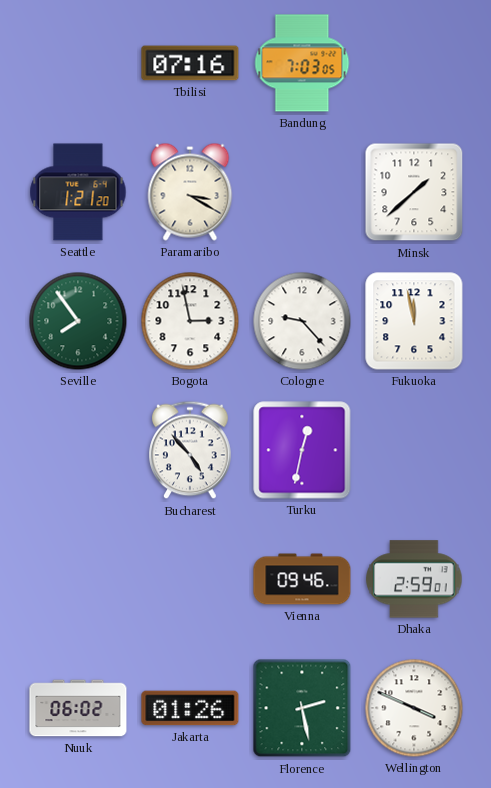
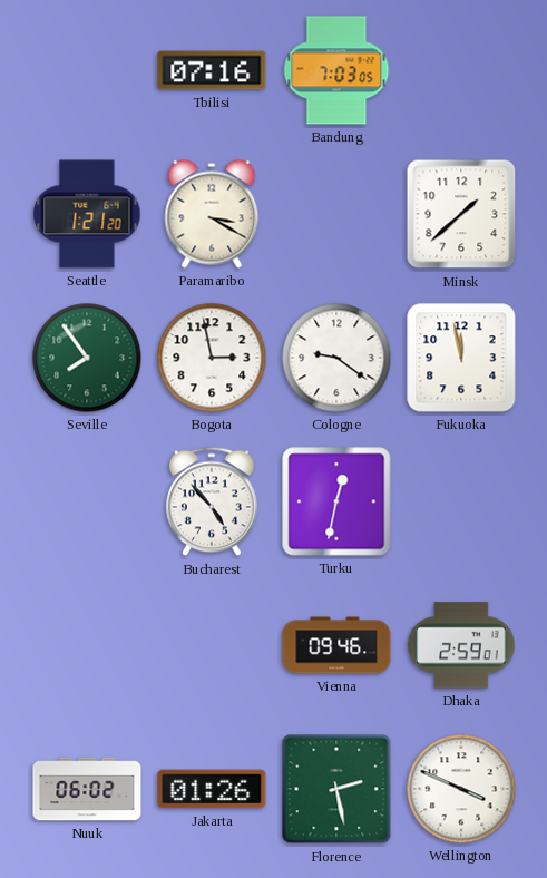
Cologne: 9:23 -> 9:21 (336, 358)
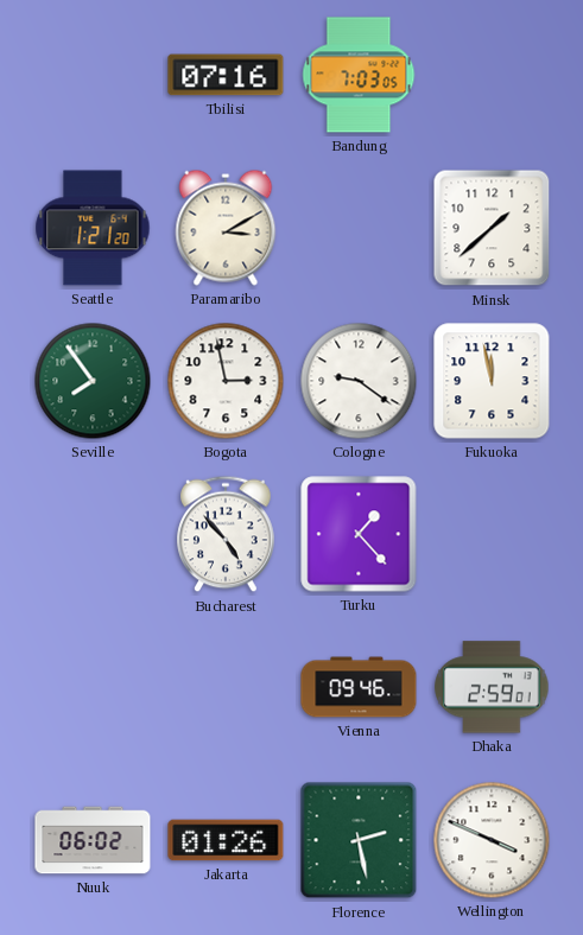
Paramaribo: 3:20 -> 3:10 (226, 228)
Turku: 12:32 -> 1:23 (359, 534)
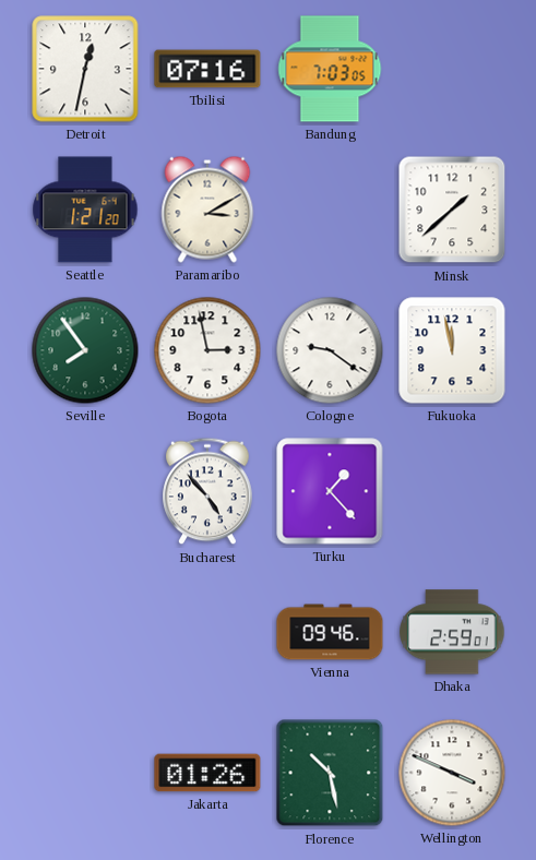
Detroit: none -> 12:32 (85, 69)
Nuuk: 06:02 -> none (93, 840)
Florence: 2:28 -> 10:28 (330, 773)
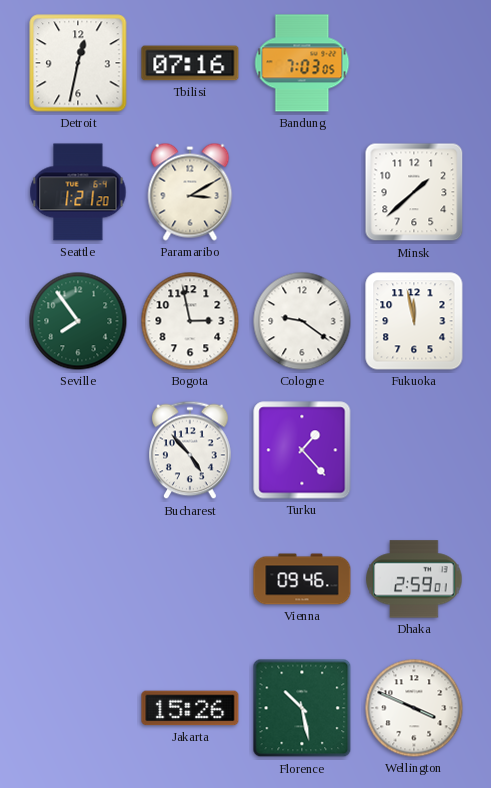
Jakarta: 01:26 -> 15:26 (190, 708)
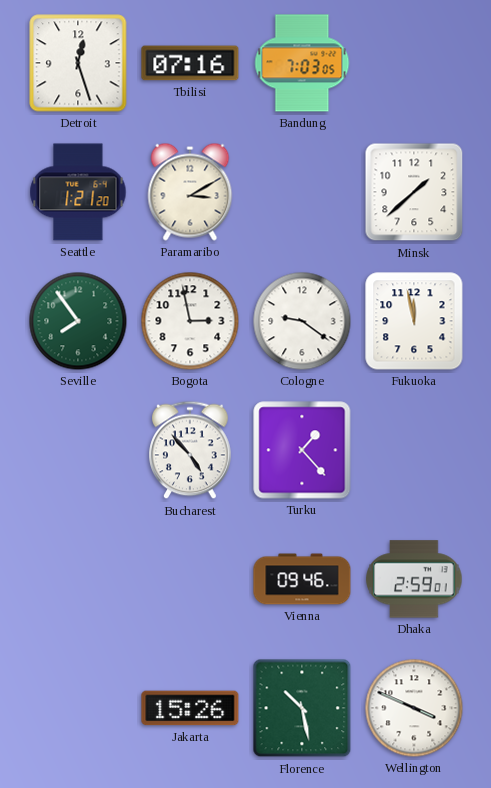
Detroit: 12:32 -> 12:27 (78, 63)
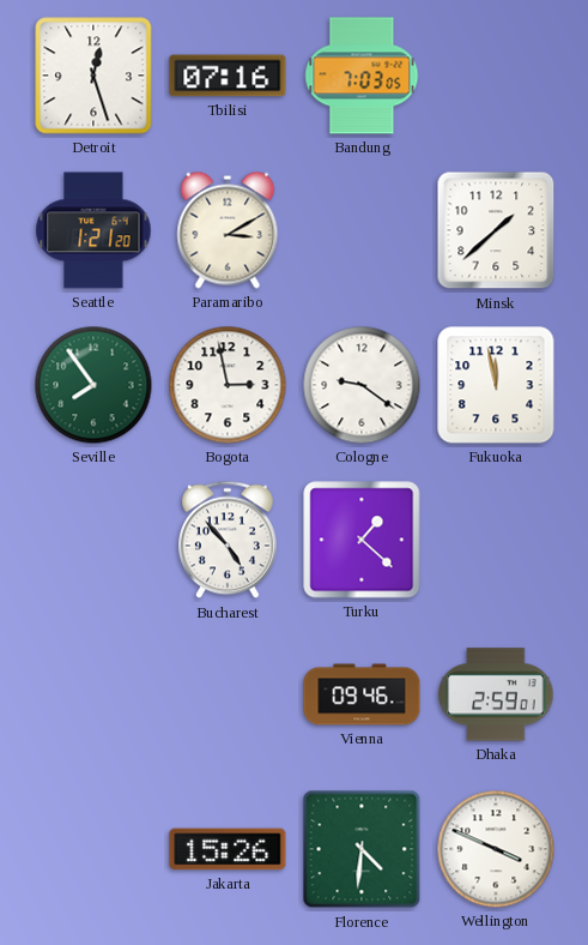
Turku: 1:23 -> 1:22 (362, 540)
Florence: 10:28 -> 4:31 (362, 849)
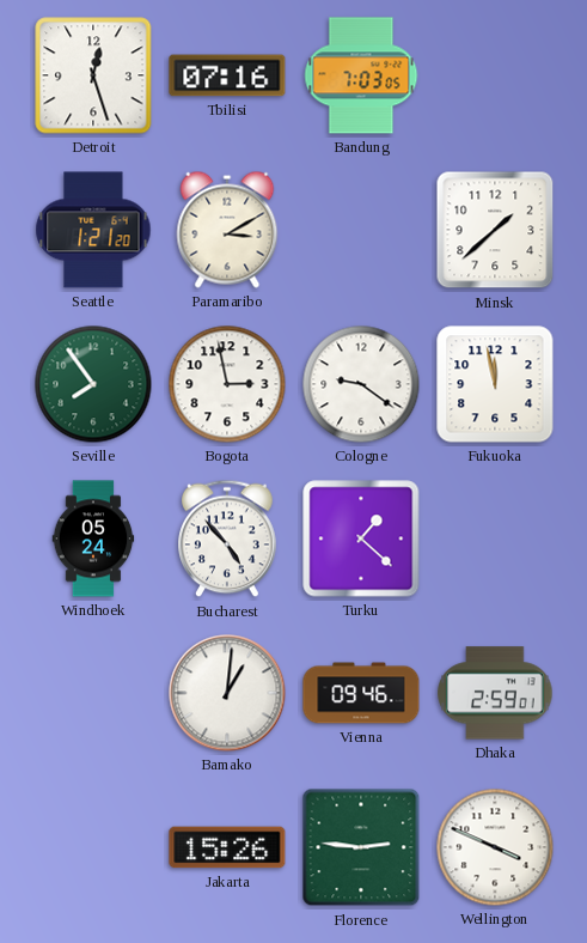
Windhoek: none -> 05:24 (93, 539)
Bamako: none -> 1:01 (227, 693)
Florence: 4:31 -> 2:46 (361, 847)
